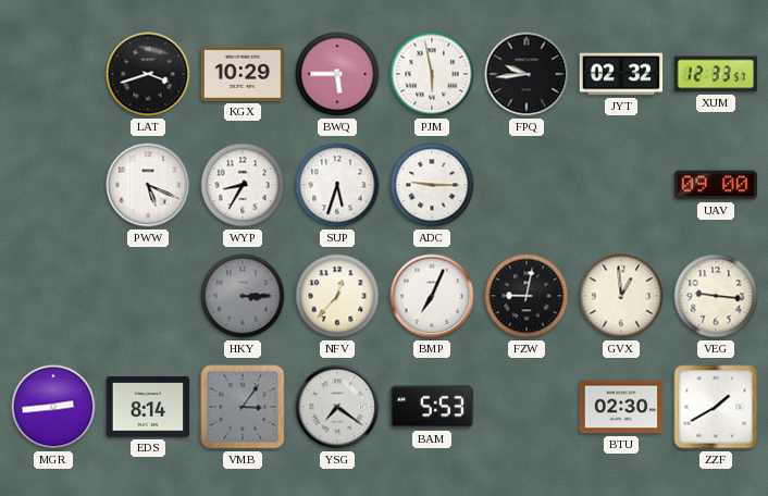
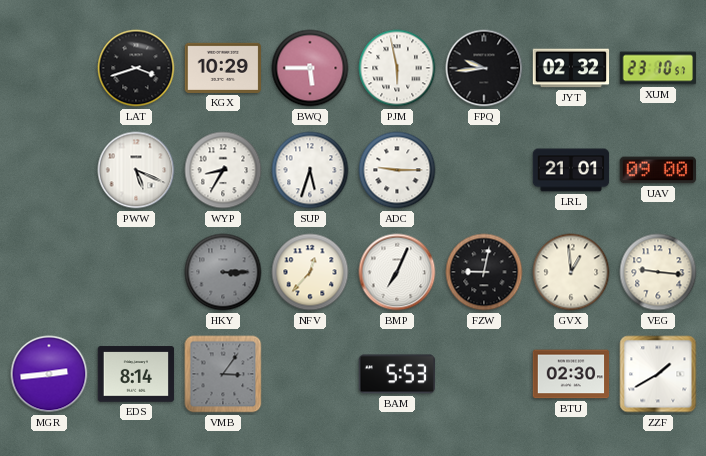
XUM: 12:33 -> 23:10 (658, 68)
LRL: none -> 21:01 (571, 170)
YSG: 7:21 -> none (337, 407)
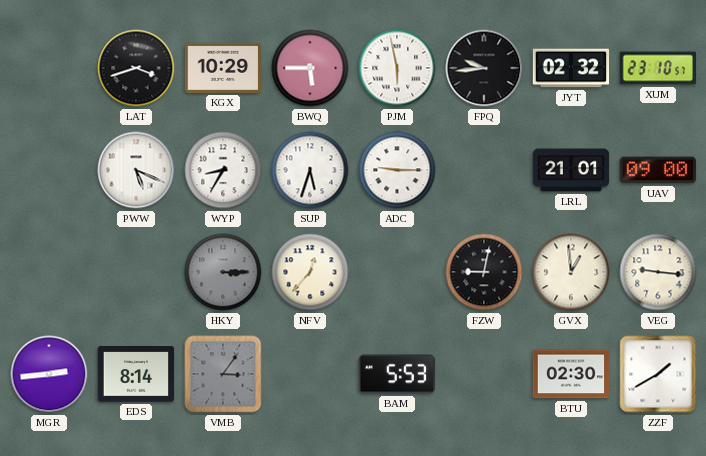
BMP: 7:04 -> none (397, 272)
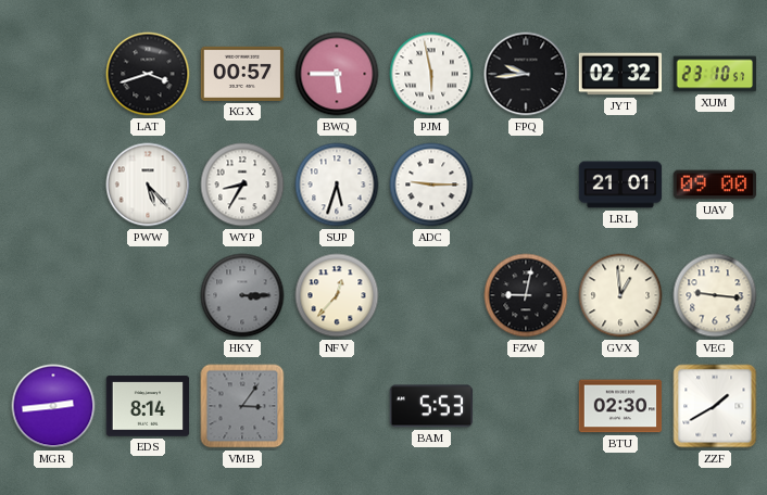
KGX: 10:29 -> 00:57 (242, 74)
PWW: 5:19 -> 5:23 (148, 185)
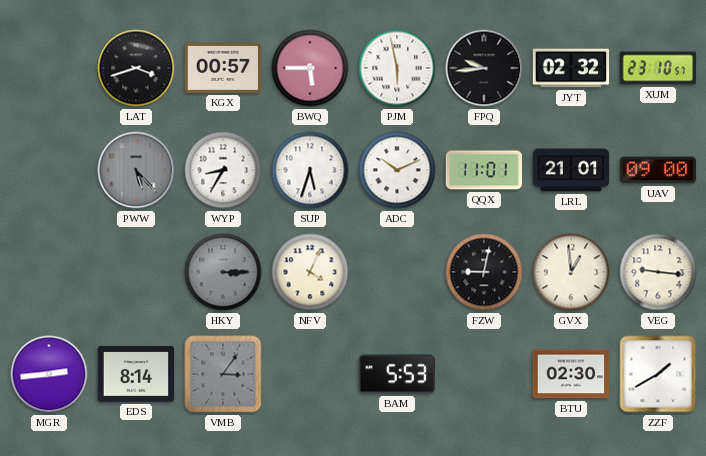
PWW dial: white -> grey (136, 170)
ADC: 9:15 -> 10:11 (397, 170)
QQX: none -> 11:01 (484, 170)
NFV: 12:37 -> 4:04 (310, 272)
